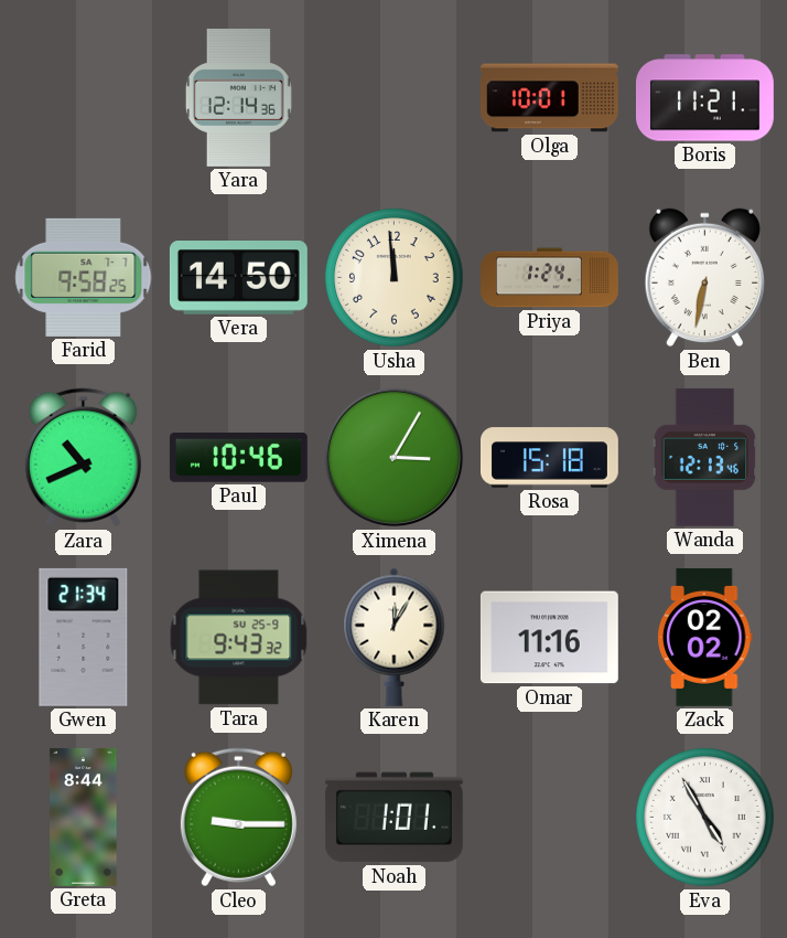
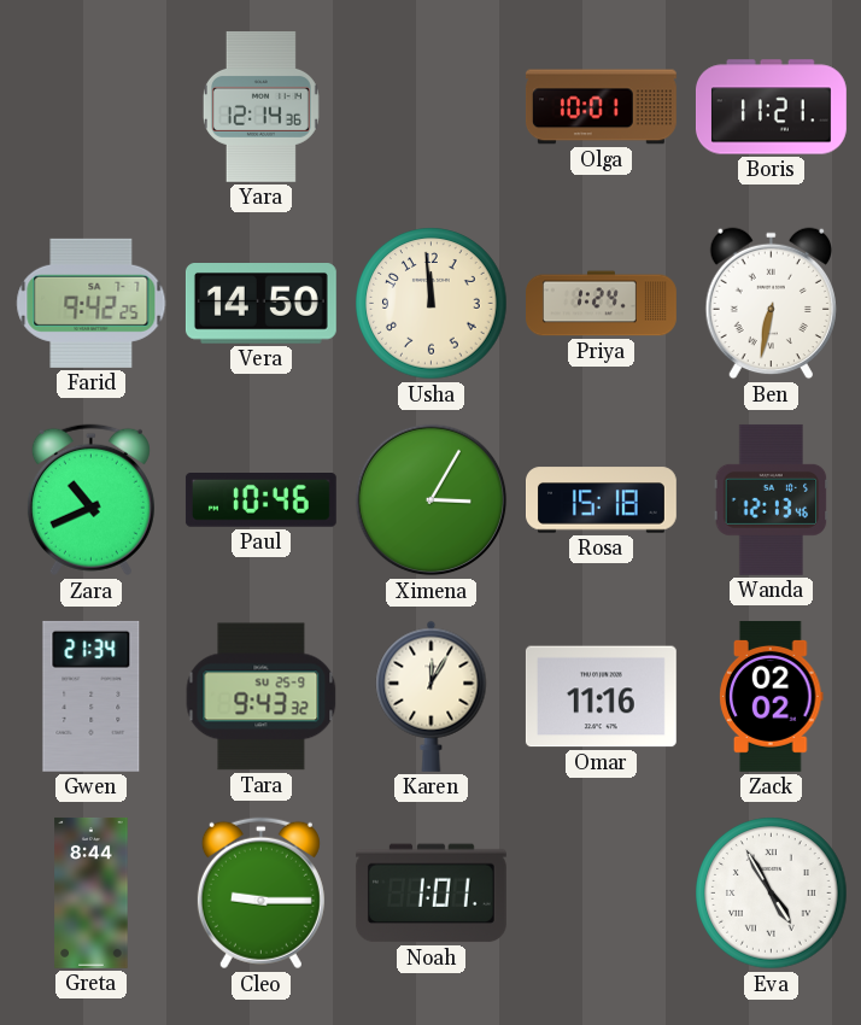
Farid: 9:58 -> 9:42 (92, 303)
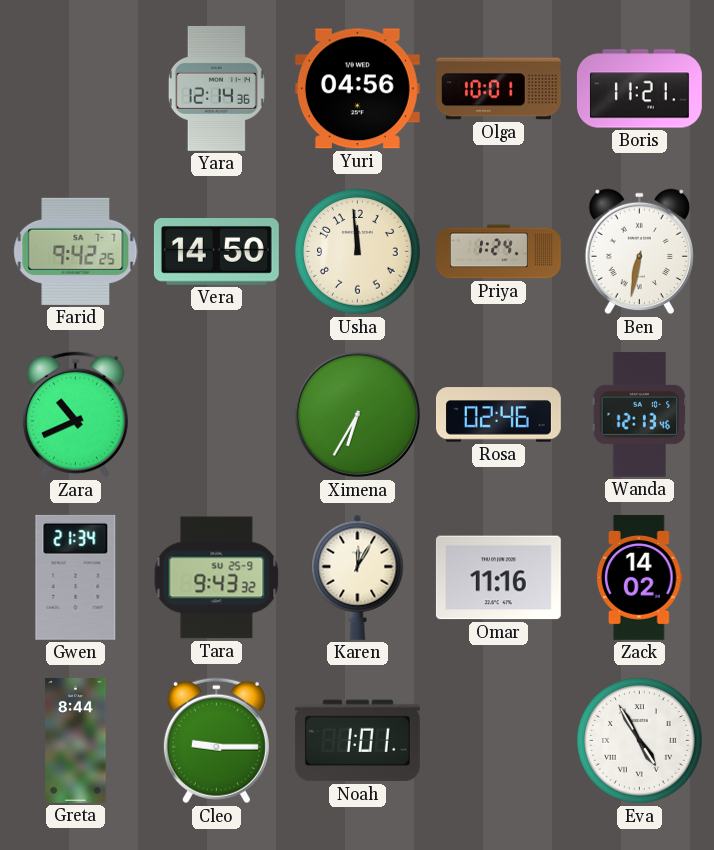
Yuri: none -> 04:56 (357, 89)
Paul: 10:46 -> none (260, 500)
Ximena: 3:05 -> 6:35 (358, 415)
Rosa: 15:18 -> 02:46 (499, 415)
Zack: 02:02 -> 14:02 (640, 577)
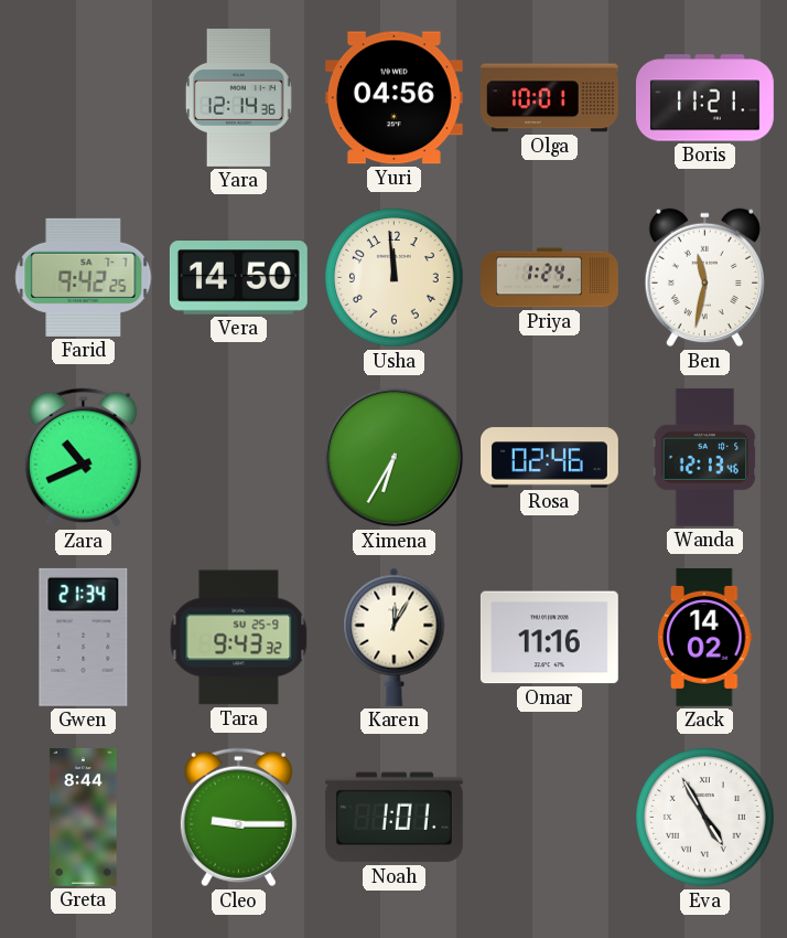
Ben: 6:32 -> 11:32 (704, 278)
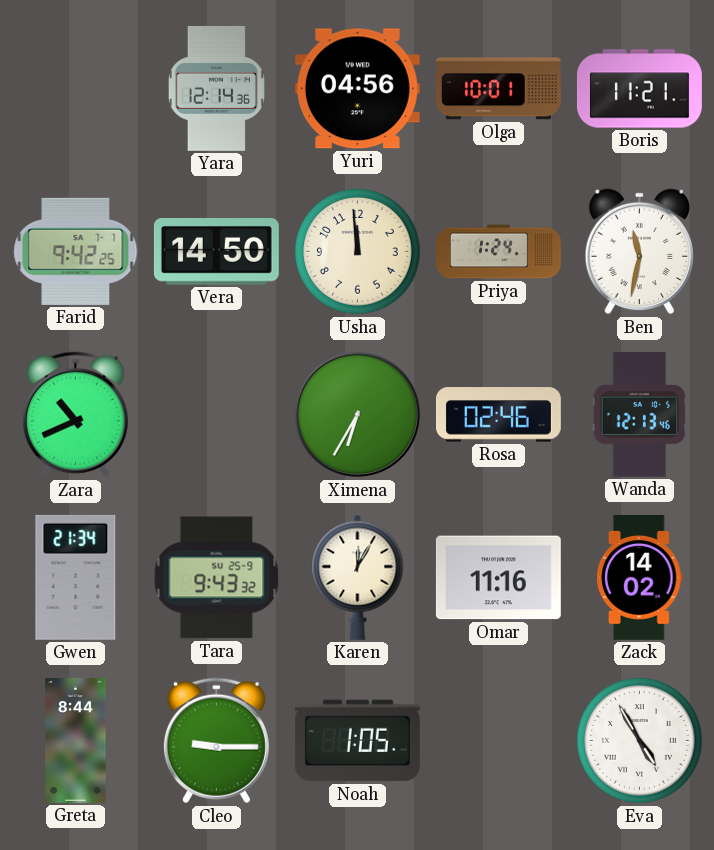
Noah: 1:01 -> 1:05 (357, 741)
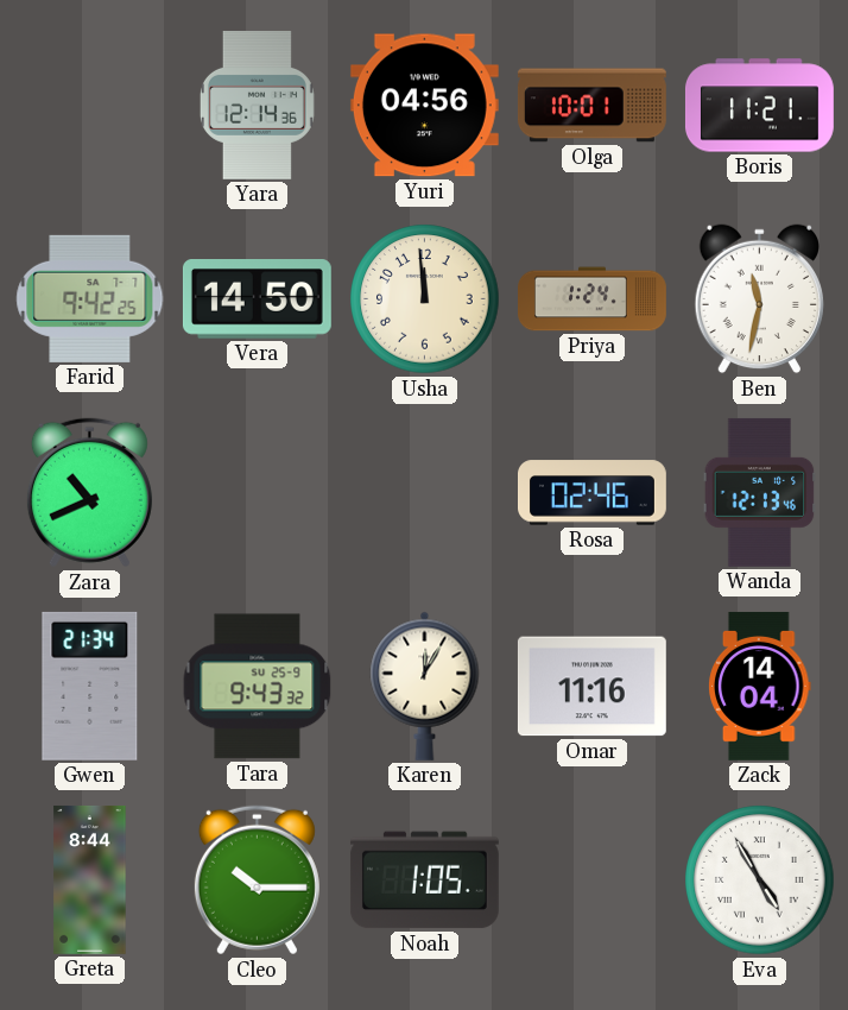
Ximena: 6:35 -> none (358, 415)
Zack: 14:02 -> 14:04 (760, 686)
Cleo: 9:15 -> 10:15 (257, 880)
